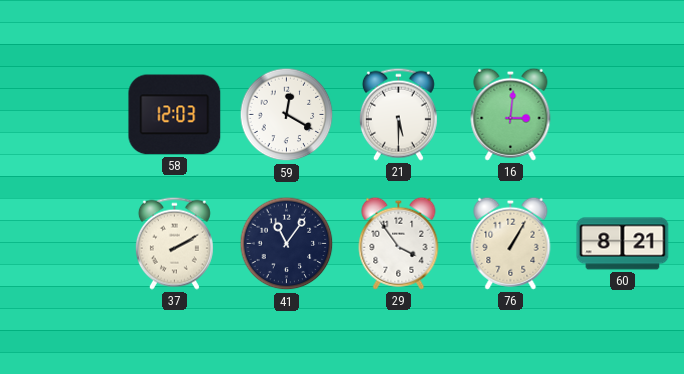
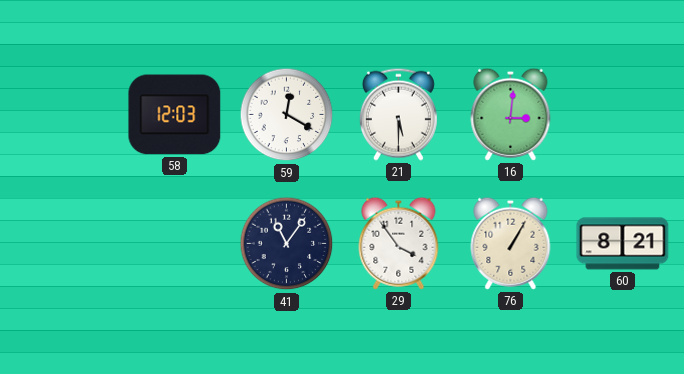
37: 2:10 -> none (174, 243)
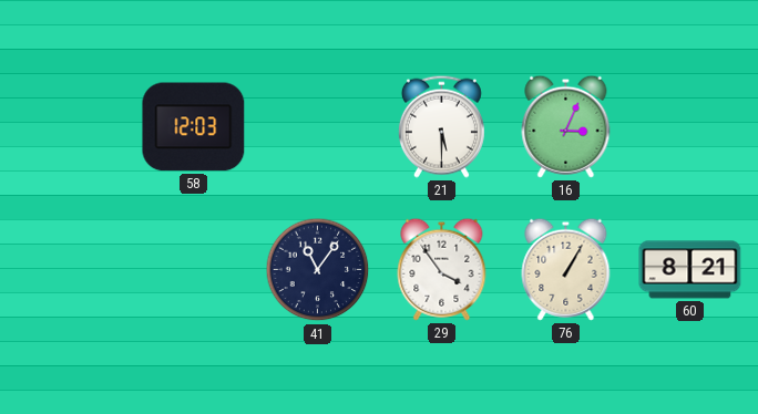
59: 12:20 -> none (287, 115)
16: 3:01 -> 3:04 (566, 126)
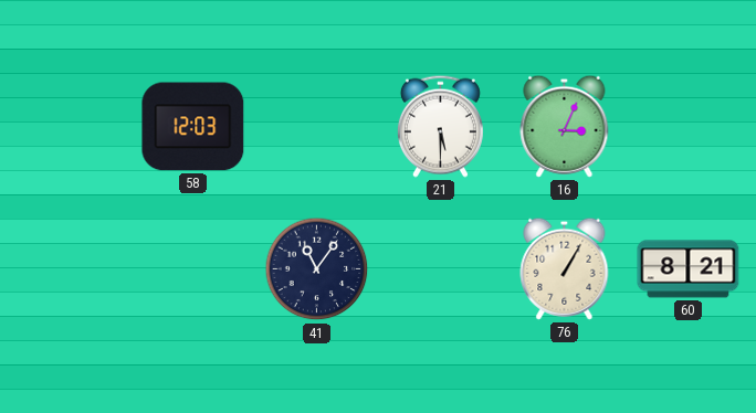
29: 3:54 -> none (442, 269)
